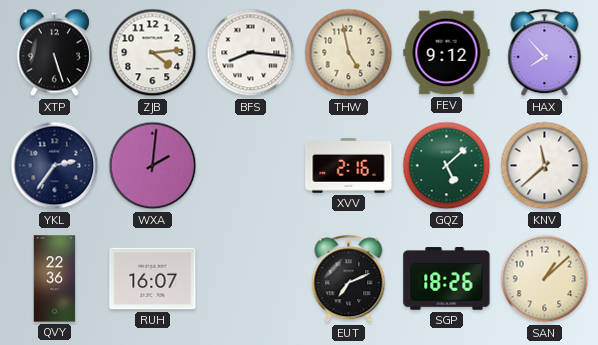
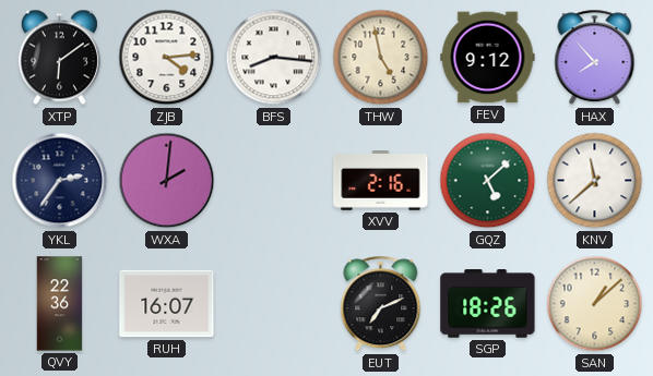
XTP: 5:27 -> 6:09 (59, 58)
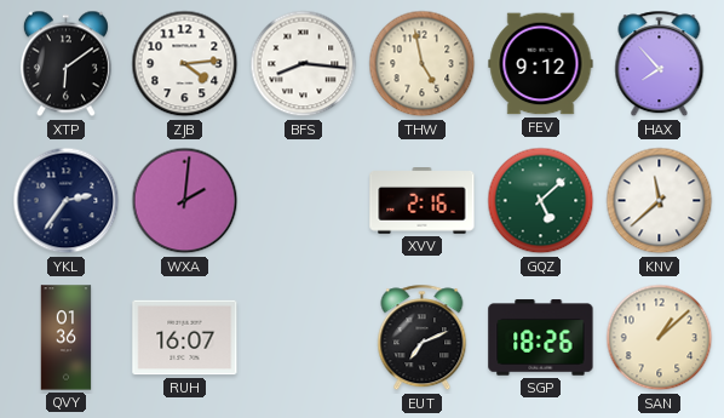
QVY: 22:36 -> 01:36 (67, 338)
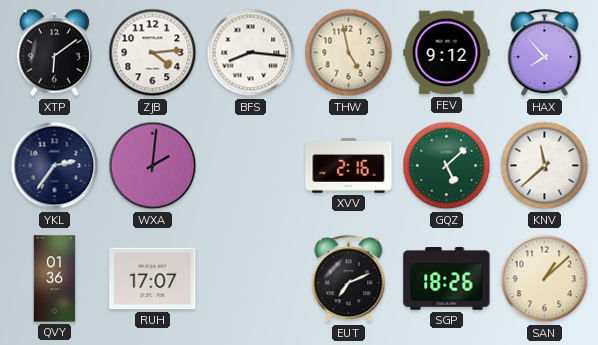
RUH: 16:07 -> 17:07 (153, 279)
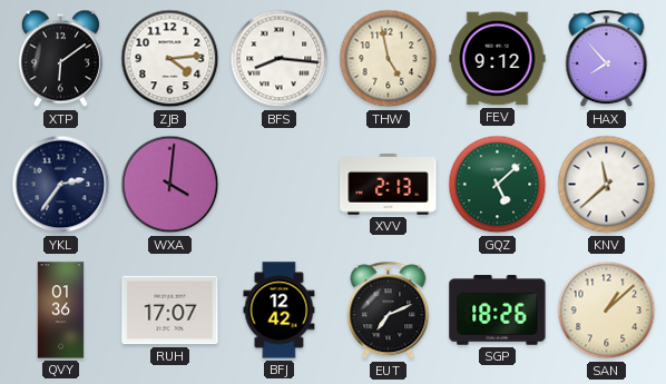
WXA: 2:01 -> 4:01 (170, 185)
XVV: 2:16 -> 2:13 (389, 185)
BFJ: none -> 12:42 (280, 311)
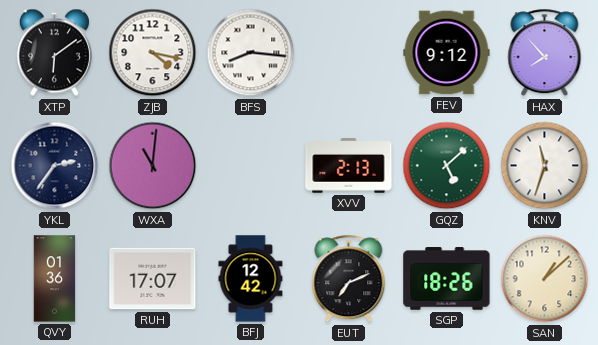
ZJB: 4:14 -> 4:17 (153, 53)
THW: 4:58 -> none (389, 59)
WXA: 4:01 -> 11:01 (153, 166)
KNV: 11:38 -> 11:33 (545, 166)
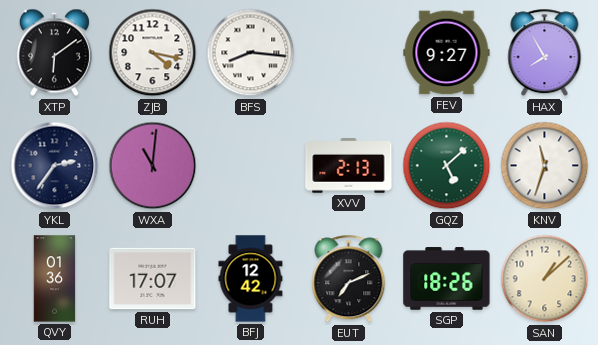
FEV: 9:12 -> 9:27 (447, 53)
HAX: 7:53 -> 7:55 (545, 53)
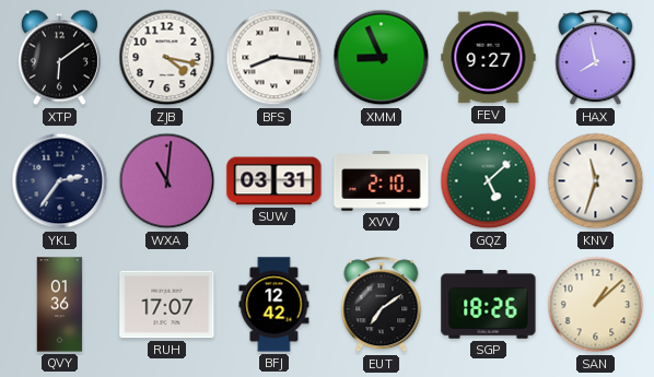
XMM: none -> 8:56 (382, 58)
HAX: 7:55 -> 7:58 (596, 58)
SUW: none -> 03:31 (275, 181)
XVV: 2:13 -> 2:10 (382, 181)
EUT: 7:11 -> 7:09 (382, 305)
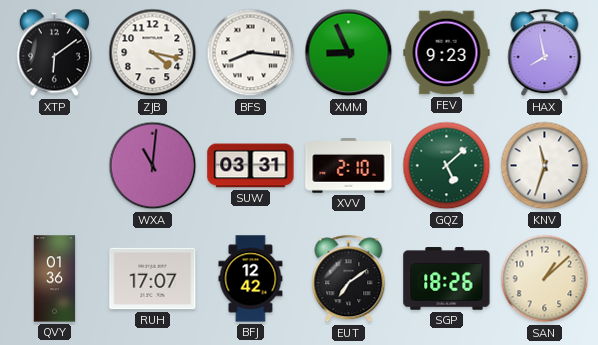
FEV: 9:27 -> 9:23 (447, 53)
YKL: 2:36 -> none (60, 181)
